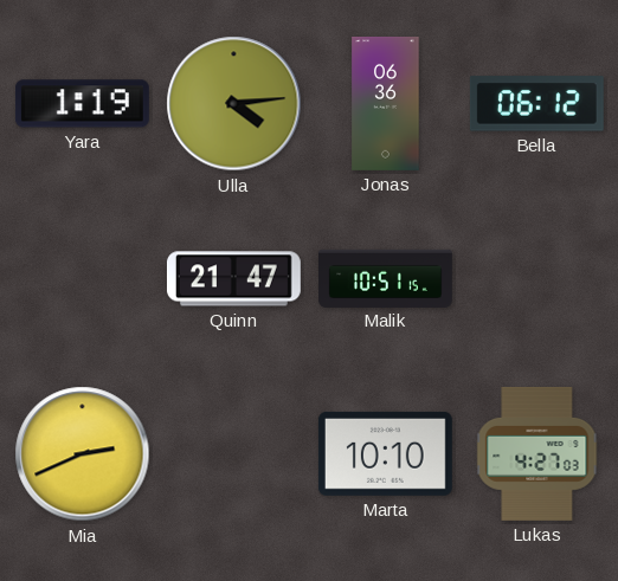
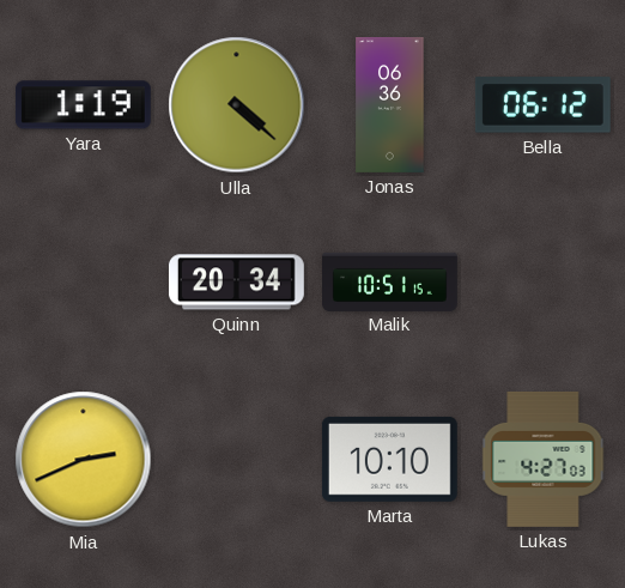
Ulla: 4:14 -> 4:22 (237, 105)
Quinn: 21:47 -> 20:34 (236, 283)
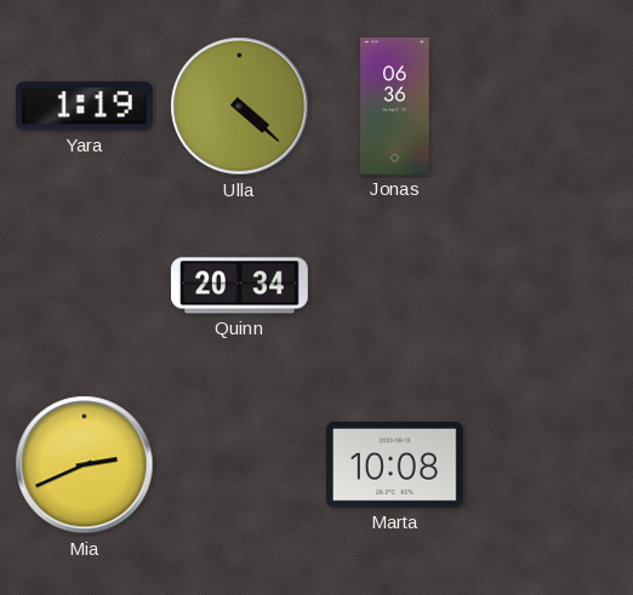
Bella: 06:12 -> none (542, 105)
Malik: 10:51 -> none (390, 281)
Marta: 10:10 -> 10:08 (394, 464)
Lukas: 4:27 -> none (544, 459)
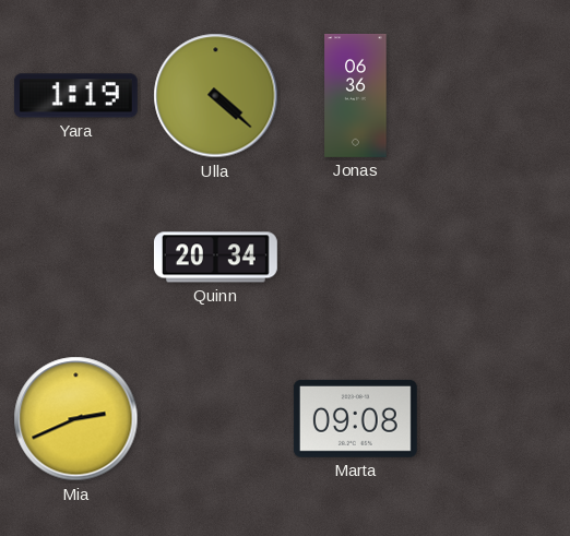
Marta: 10:08 -> 09:08 (355, 418)
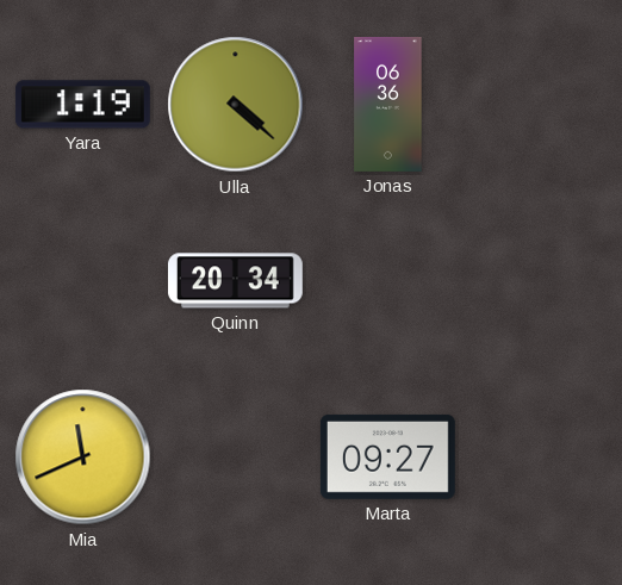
Mia: 2:41 -> 11:41 (83, 458)
Marta: 09:08 -> 09:27 (387, 456)
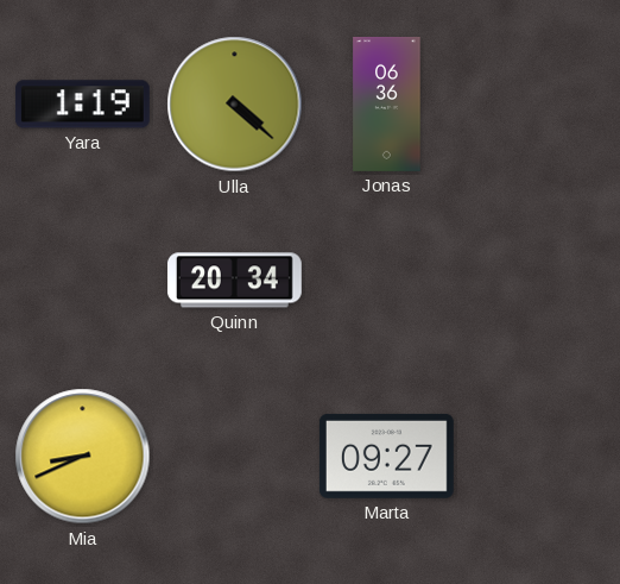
Mia: 11:41 -> 8:41 (83, 457)
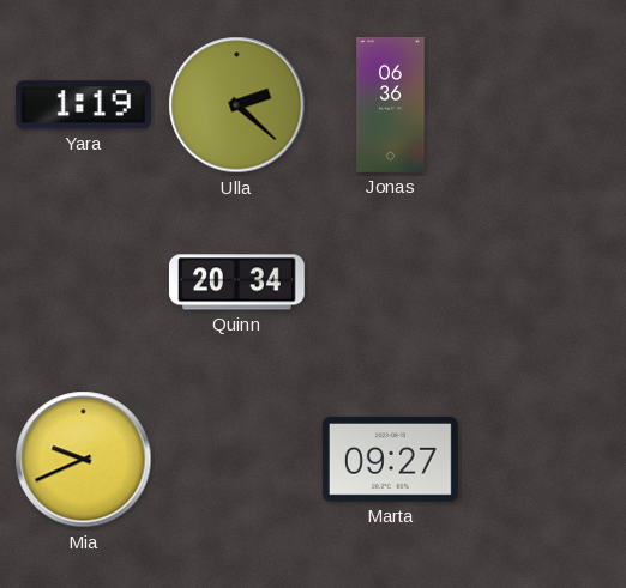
Ulla: 4:22 -> 2:22 (237, 105)
Mia: 8:41 -> 9:41 (84, 460)
